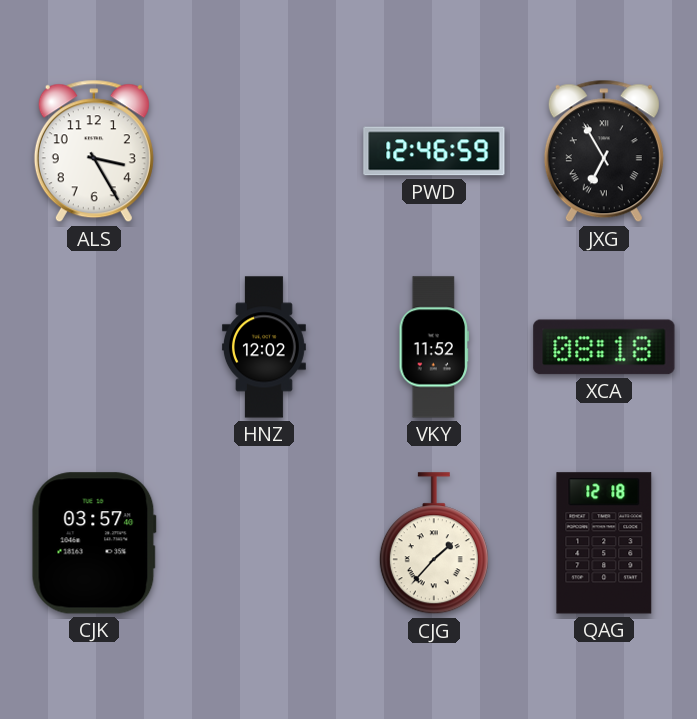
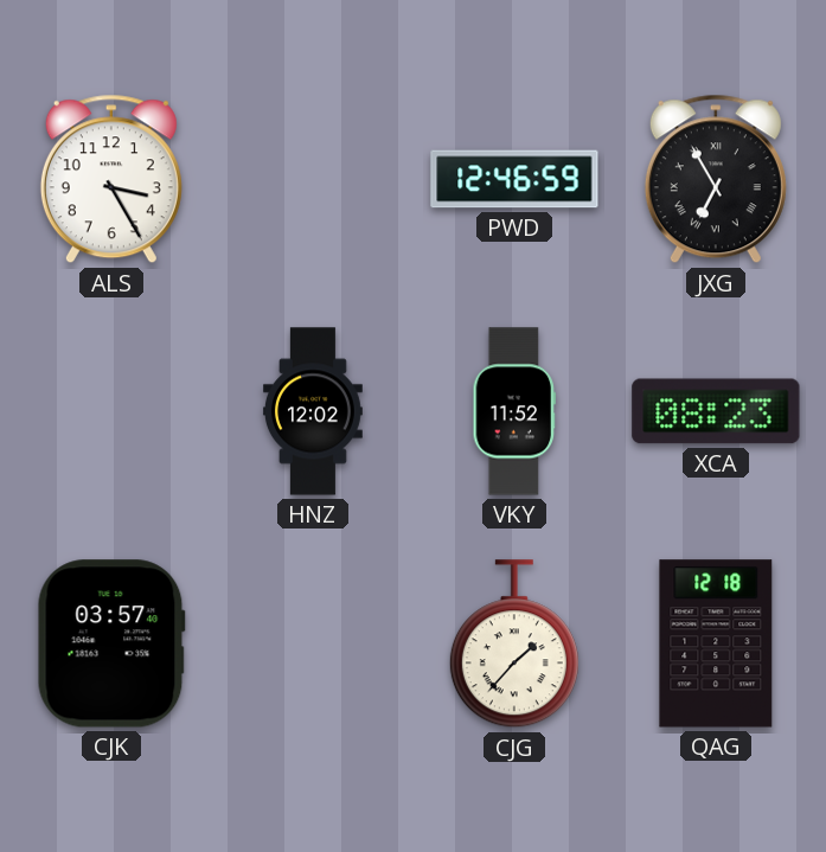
XCA: 08:18 -> 08:23 (716, 411)
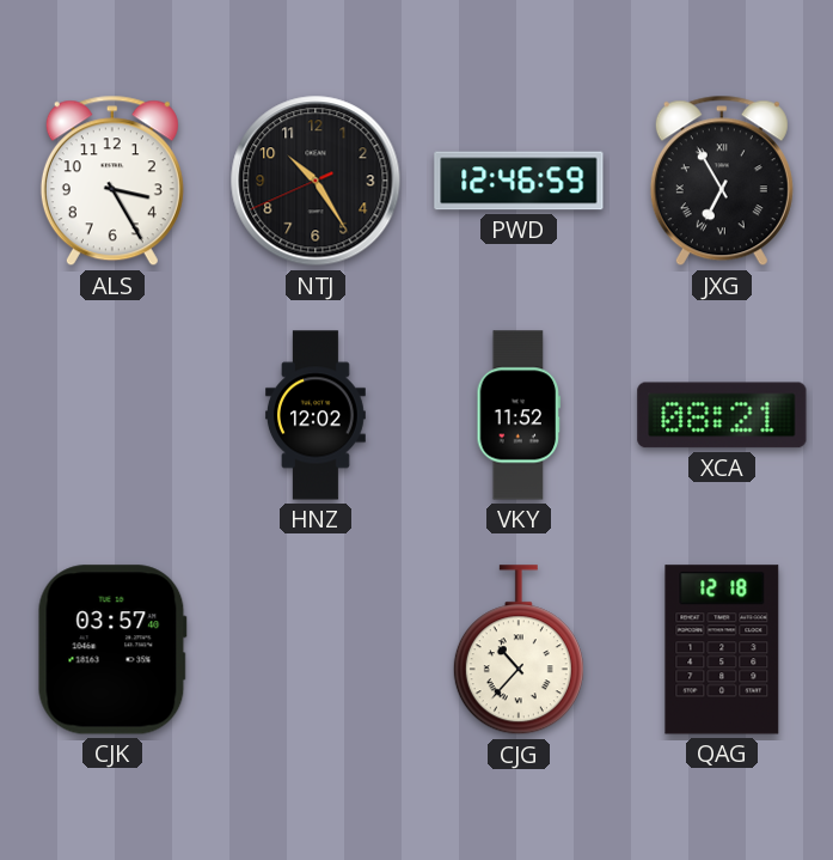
NTJ: none -> 10:24 (316, 181)
XCA: 08:23 -> 08:21 (722, 415)
CJG: 1:37 -> 10:37 (519, 651)
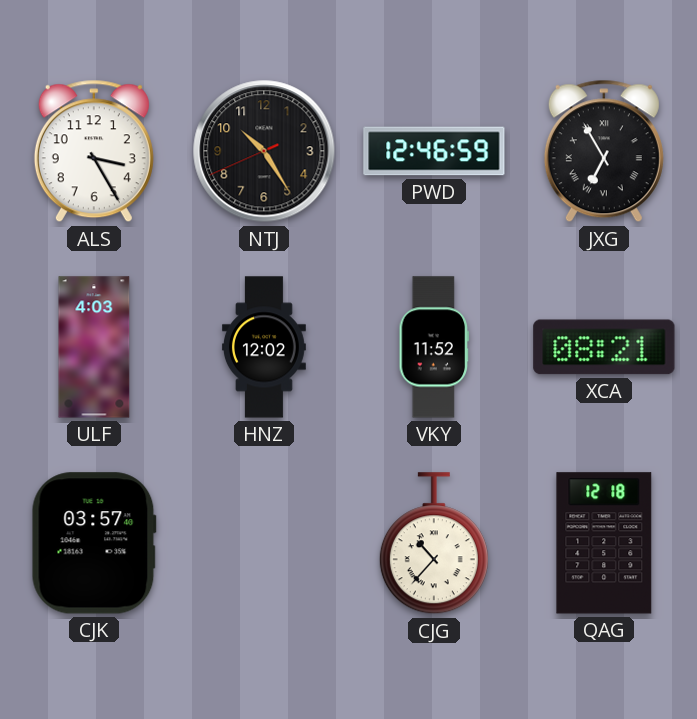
ULF: none -> 4:03 (94, 347)
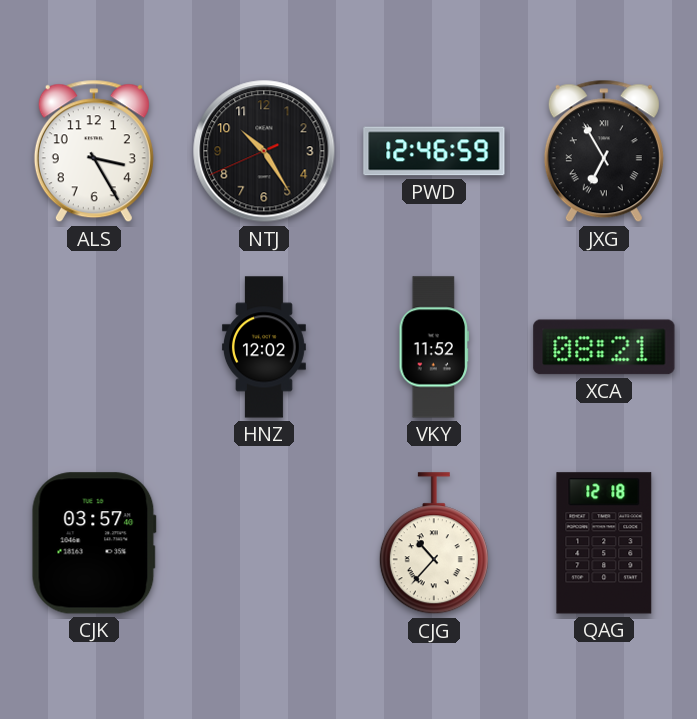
ULF: 4:03 -> none (94, 347)
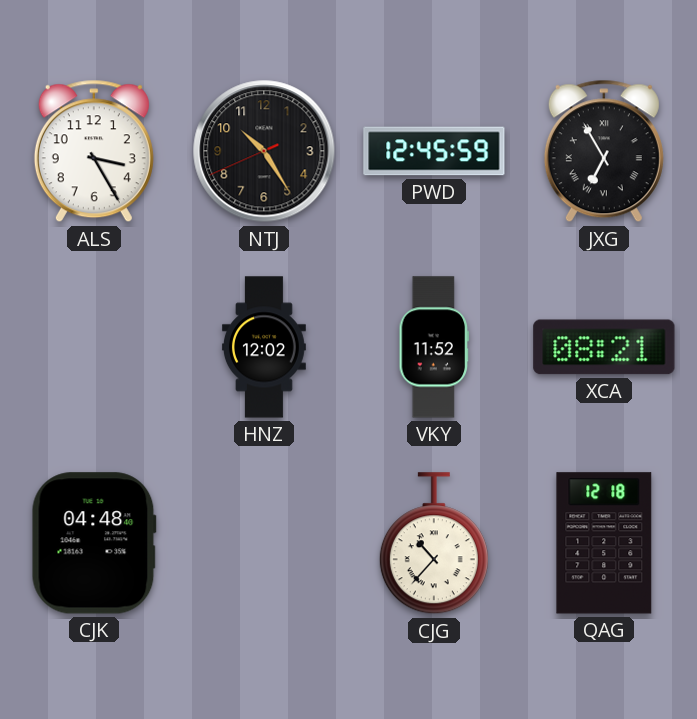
PWD: 12:46 -> 12:45 (434, 151)
CJK: 03:57 -> 04:48 (94, 543)
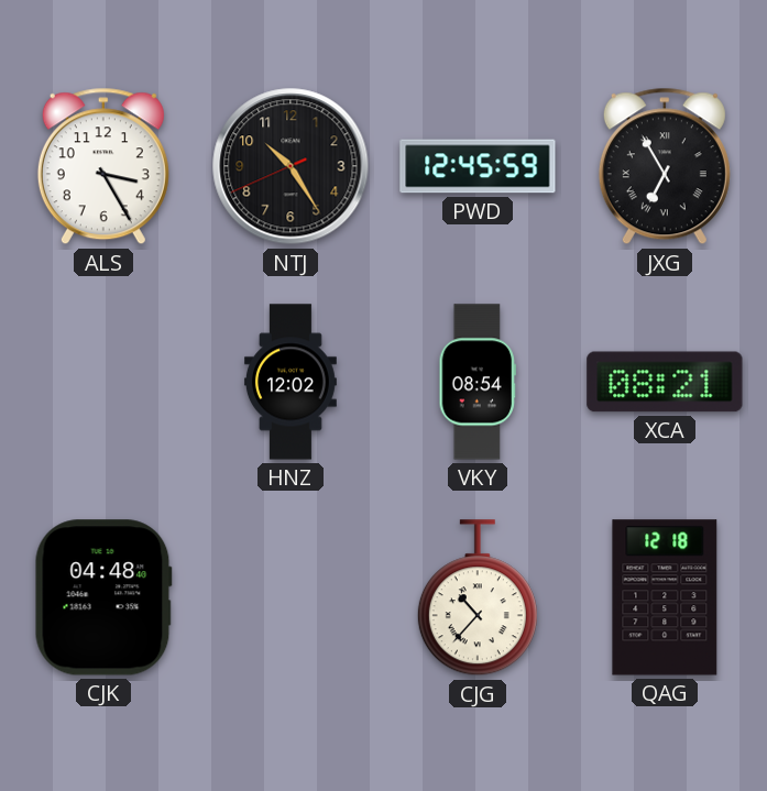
VKY: 11:52 -> 08:54 (478, 382)
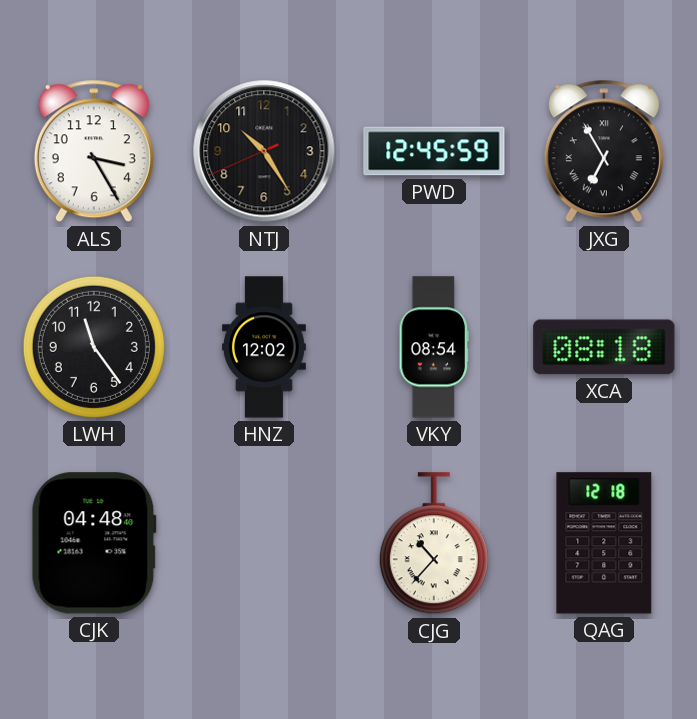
LWH: none -> 11:24 (94, 347)
XCA: 08:21 -> 08:18 (604, 347)
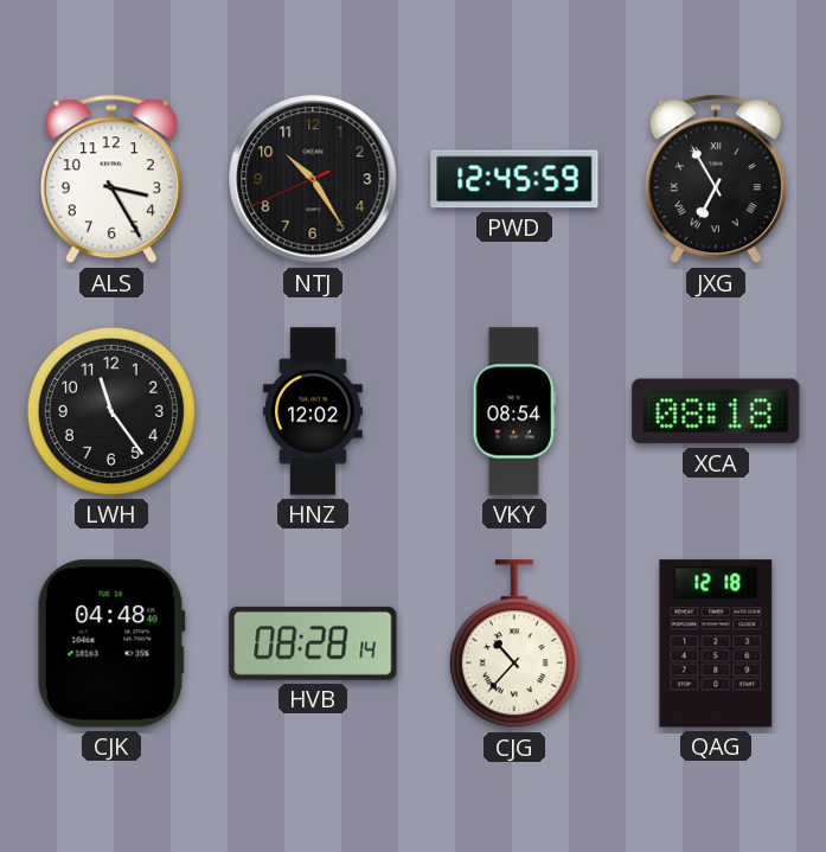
HVB: none -> 08:28 (313, 643)
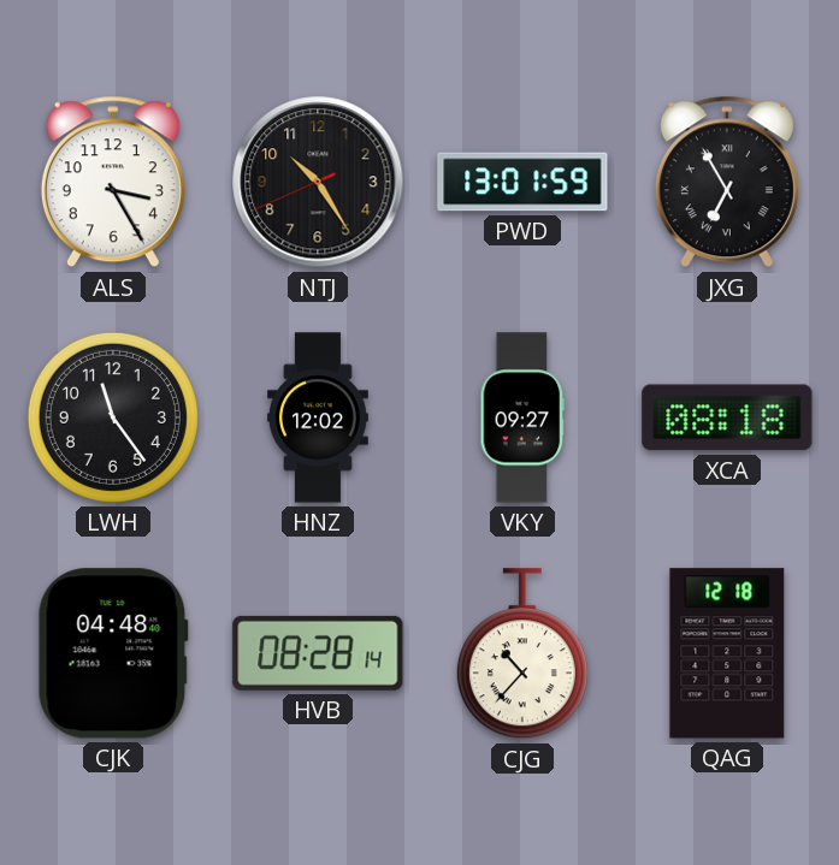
PWD: 12:45 -> 13:01 (522, 182)
VKY: 08:54 -> 09:27 (522, 417)
